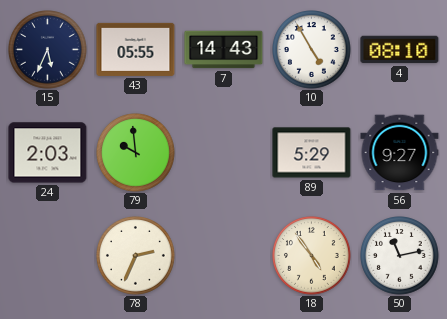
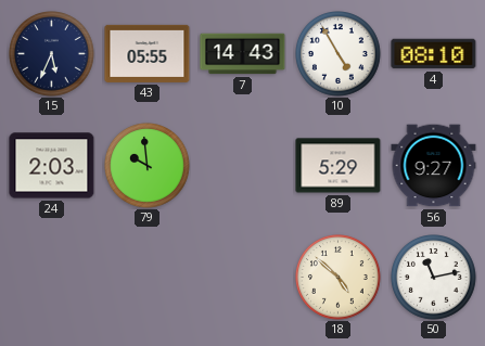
78: 2:34 -> none (136, 256)
18: 4:54 -> 4:52 (339, 278)
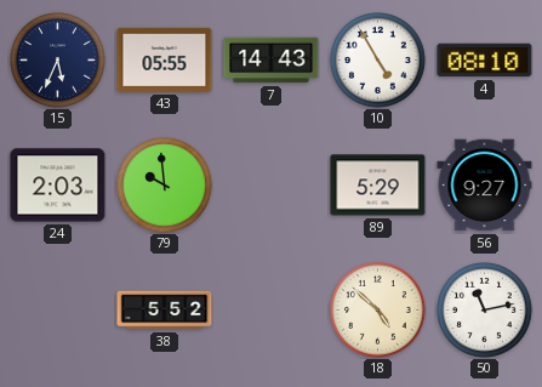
38: none -> 5:52 (165, 311)
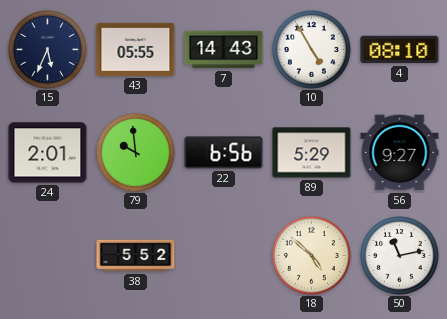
24: 2:03 -> 2:01 (48, 153)
22: none -> 6:56 (224, 153)
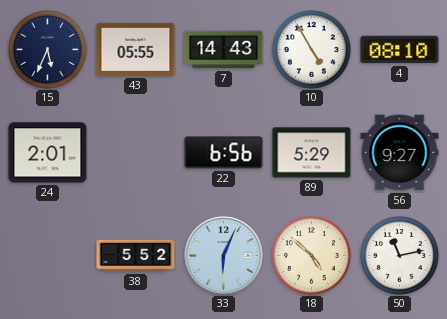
79: 9:59 -> none (136, 153)
33: none -> 6:04 (224, 256)
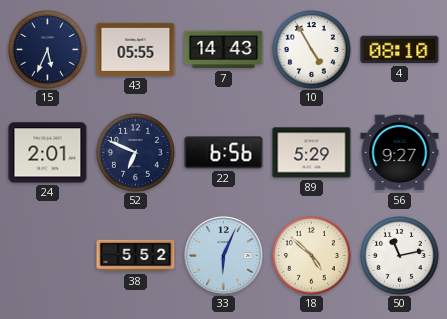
52: none -> 6:49 (136, 153)
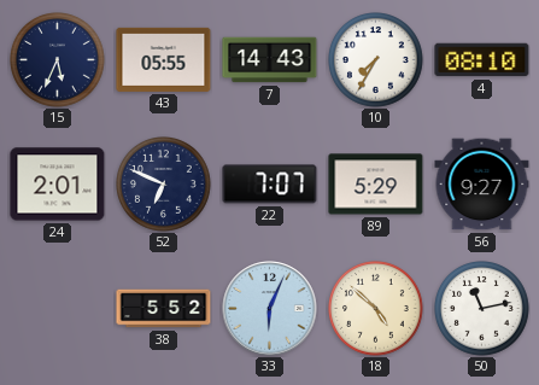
10: 4:55 -> 7:35 (376, 60)
22: 6:56 -> 7:07 (270, 185)
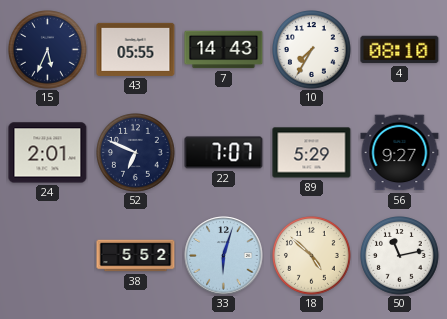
33: 6:04 -> 6:03 (224, 256)
